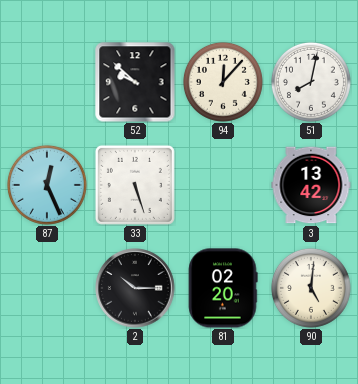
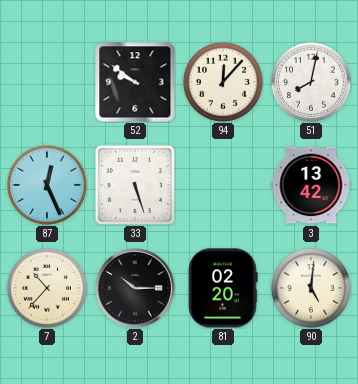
52: 9:52 -> 9:51 (135, 82)
7: none -> 10:37 (47, 288)
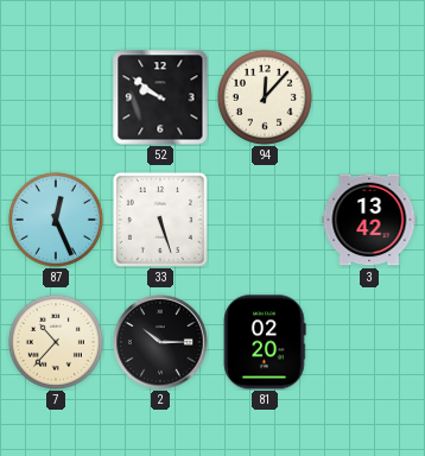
51: 8:02 -> none (311, 82)
90: 5:01 -> none (311, 288)
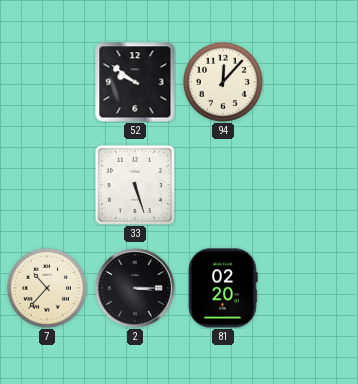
87: 12:26 -> none (56, 220)
3: 13:42 -> none (369, 220)
2: 10:15 -> 3:15 (135, 288)
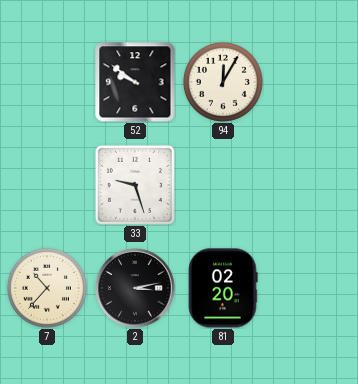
94: 12:07 -> 12:05 (223, 82)
33: 5:27 -> 9:27 (135, 185)
2: 3:15 -> 3:13 (135, 288)
